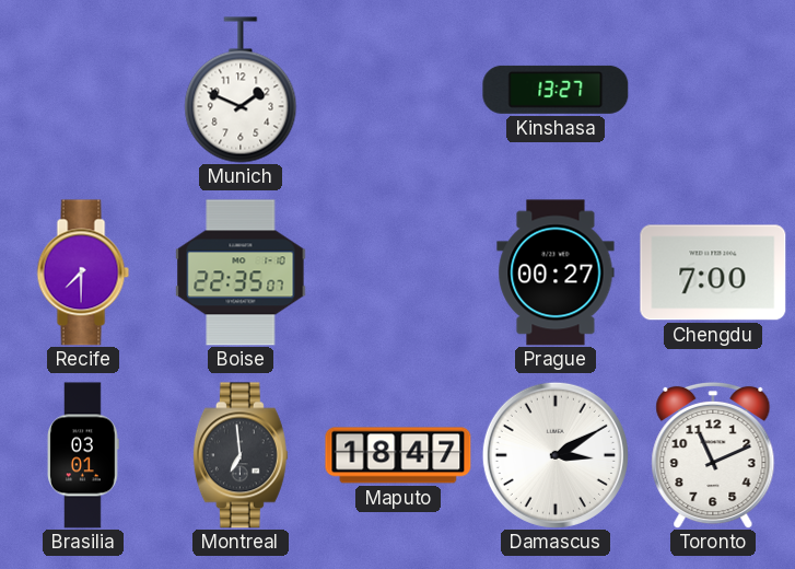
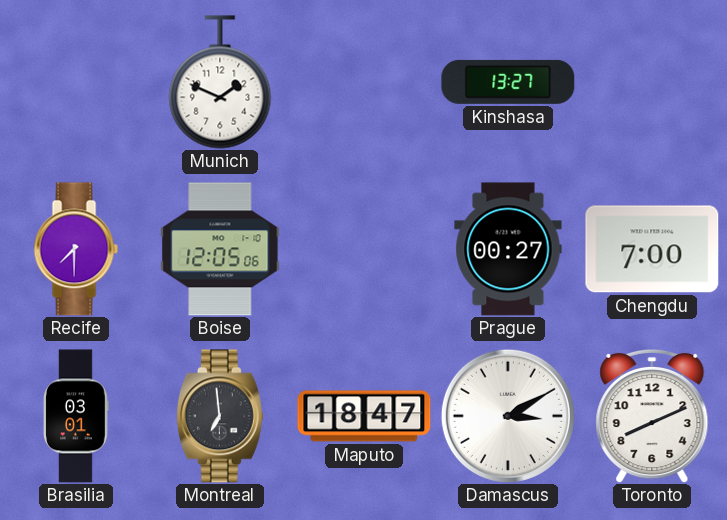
Boise: 22:35 -> 12:05 (220, 249)
Toronto: 11:11 -> 8:11 (652, 416)
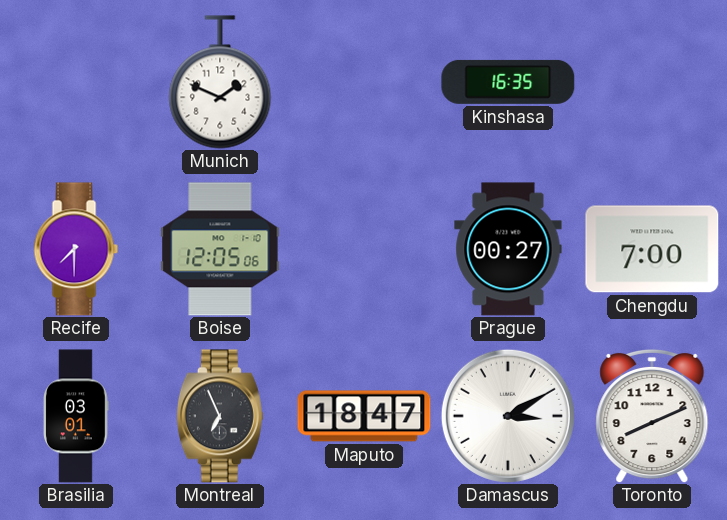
Kinshasa: 13:27 -> 16:35 (508, 82)
Montreal: 6:59 -> 6:56 (220, 416)
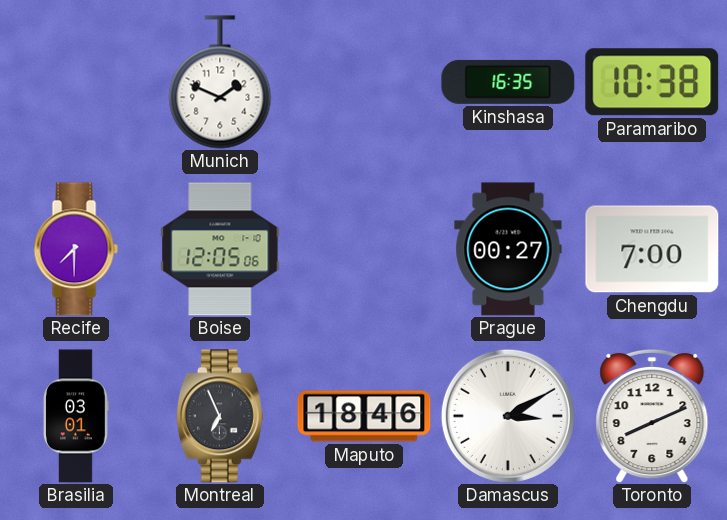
Paramaribo: none -> 10:38 (652, 82)
Maputo: 18:47 -> 18:46 (364, 416)
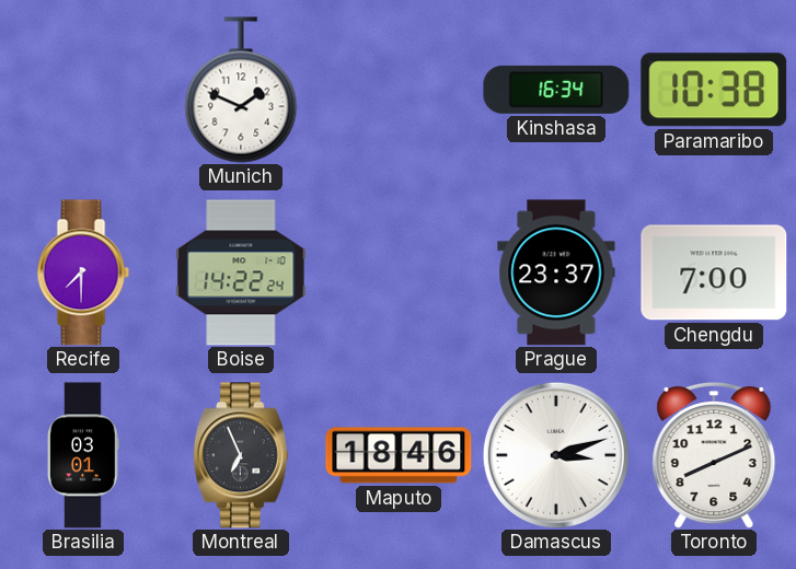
Kinshasa: 16:35 -> 16:34 (556, 90)
Boise: 12:05 -> 14:22 (241, 272)
Prague: 00:27 -> 23:37 (556, 272)
Damascus: 3:10 -> 3:12 (556, 455)
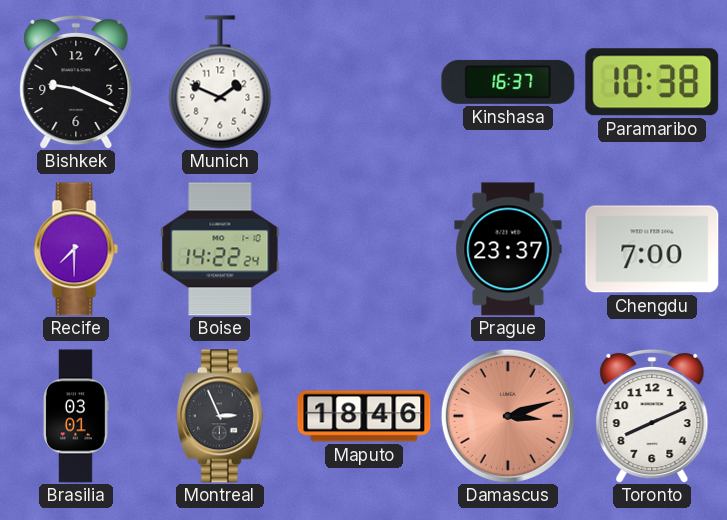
Bishkek: none -> 9:19 (76, 82)
Kinshasa: 16:34 -> 16:37 (508, 82)
Montreal: 6:56 -> 2:56 (220, 416)
Damascus dial: white -> salmon (508, 416)
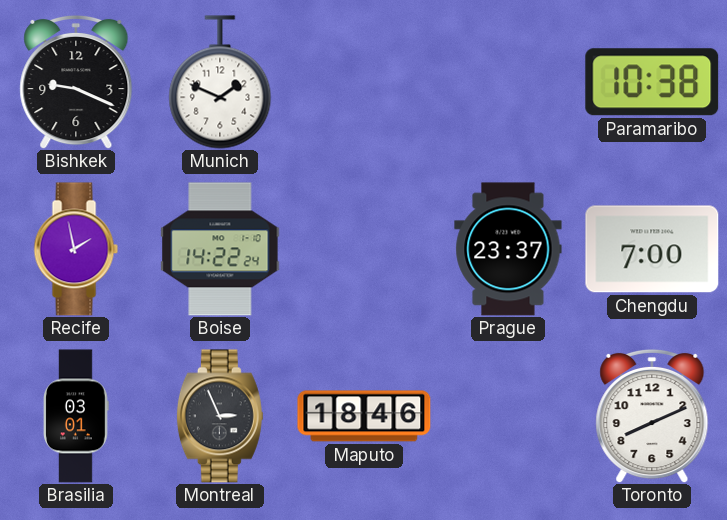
Kinshasa: 16:37 -> none (508, 82)
Recife: 7:30 -> 1:58 (76, 249)
Damascus: 3:12 -> none (508, 416)
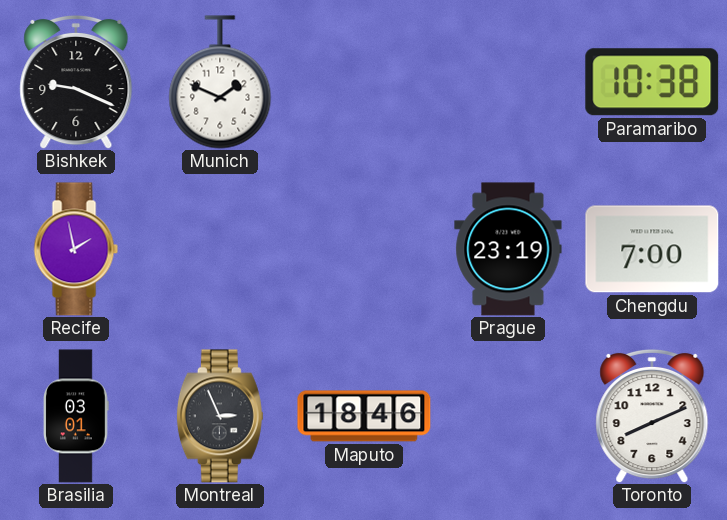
Boise: 14:22 -> none (220, 249)
Prague: 23:37 -> 23:19 (508, 249)
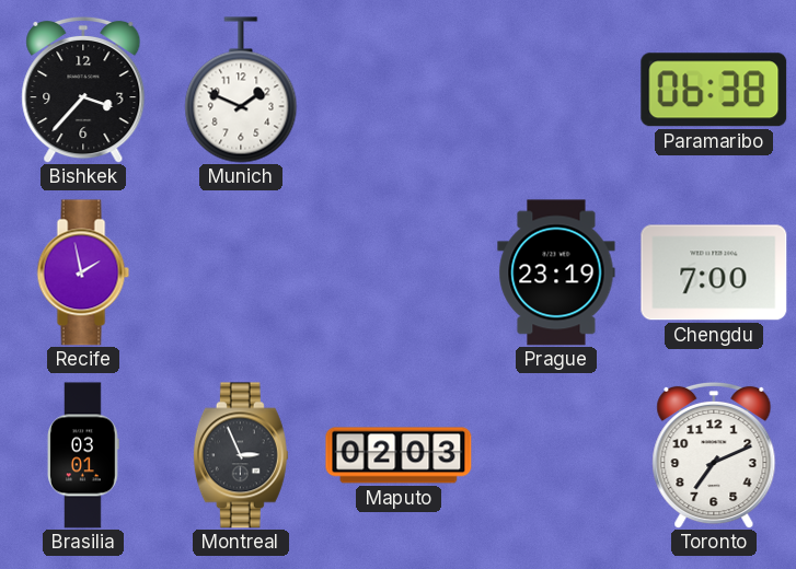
Bishkek: 9:19 -> 3:37 (83, 90)
Paramaribo: 10:38 -> 06:38 (714, 90)
Maputo: 18:46 -> 02:03 (399, 455)
Toronto: 8:11 -> 7:11 (714, 455)
